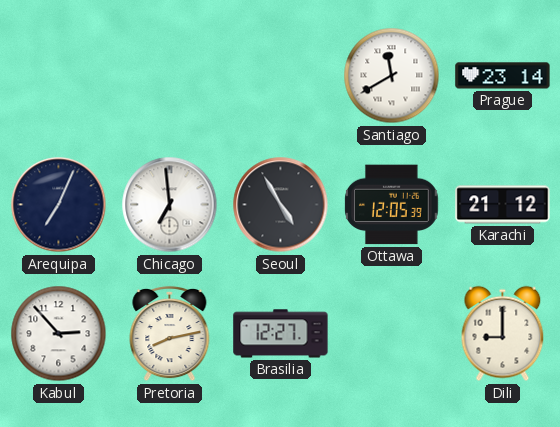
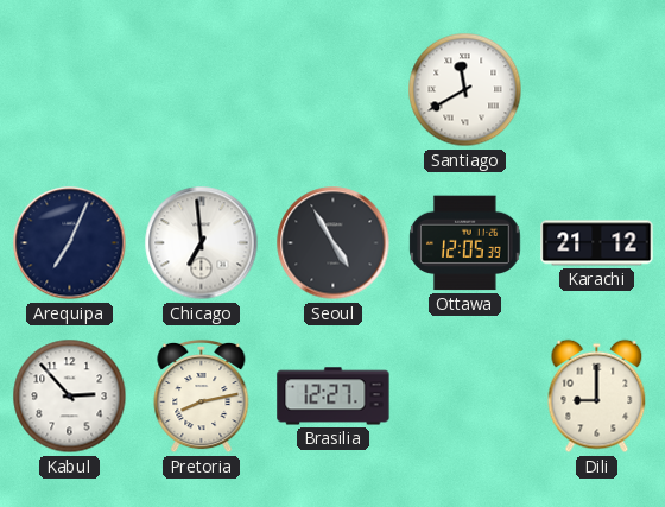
Prague: 23:14 -> none (503, 76)
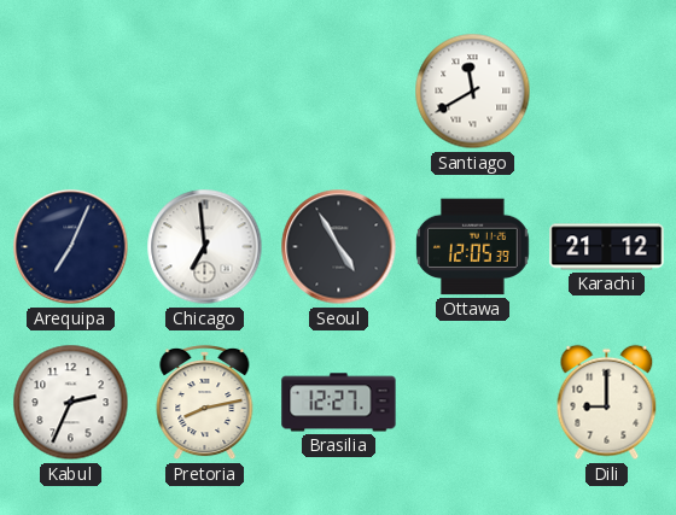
Kabul: 2:53 -> 2:34 (71, 403)
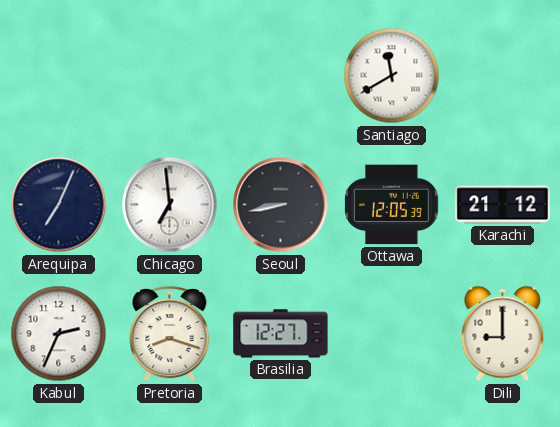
Seoul: 4:55 -> 8:43 (281, 205)
Pretoria: 8:13 -> 8:18 (170, 334)
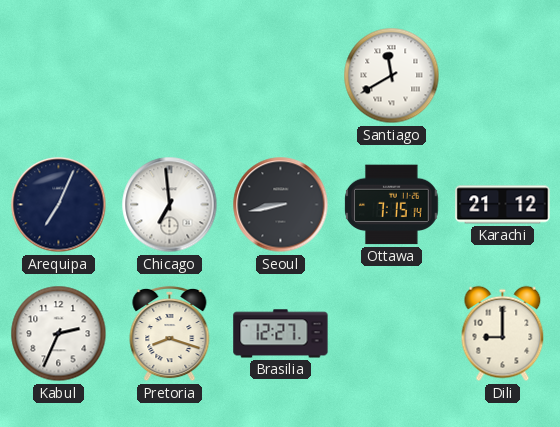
Ottawa: 12:05 -> 7:15 (392, 205)
